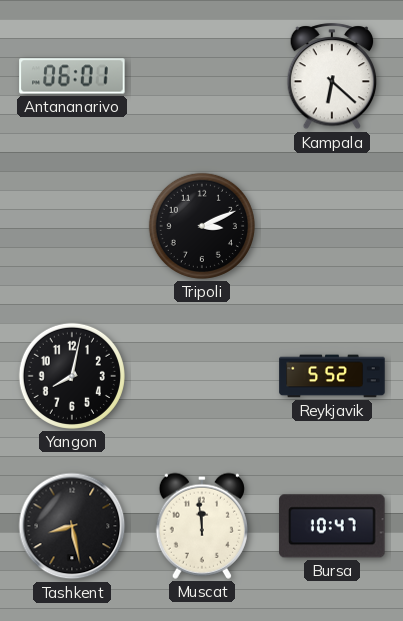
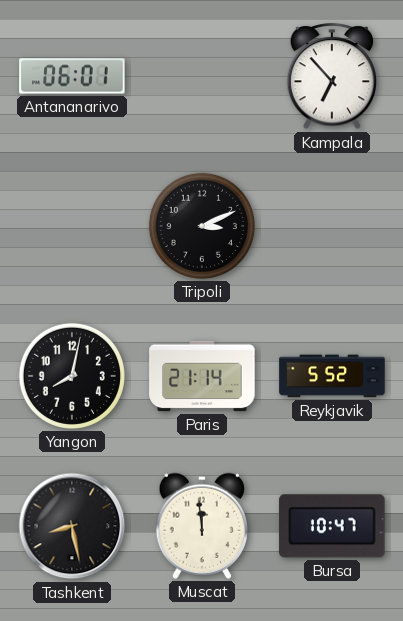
Kampala: 6:22 -> 6:53 (332, 77)
Paris: none -> 21:14 (202, 376)
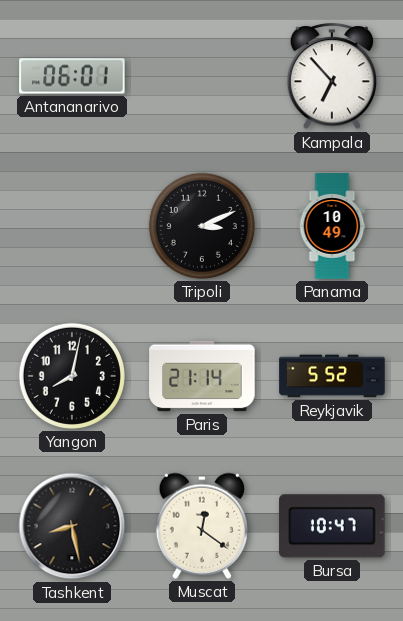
Panama: none -> 10:49 (332, 226)
Muscat: 11:59 -> 12:21 (202, 526)
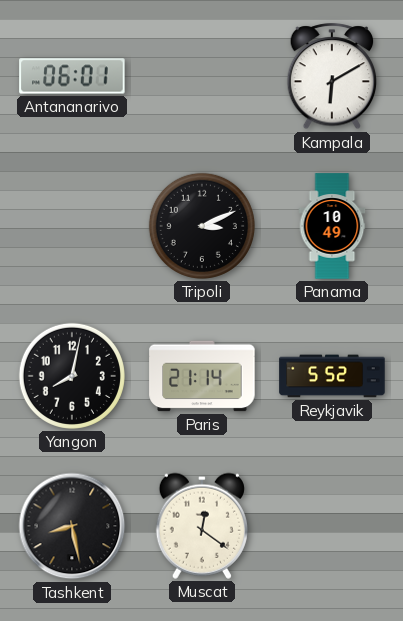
Kampala: 6:53 -> 6:10 (332, 77)
Bursa: 10:47 -> none (332, 526)
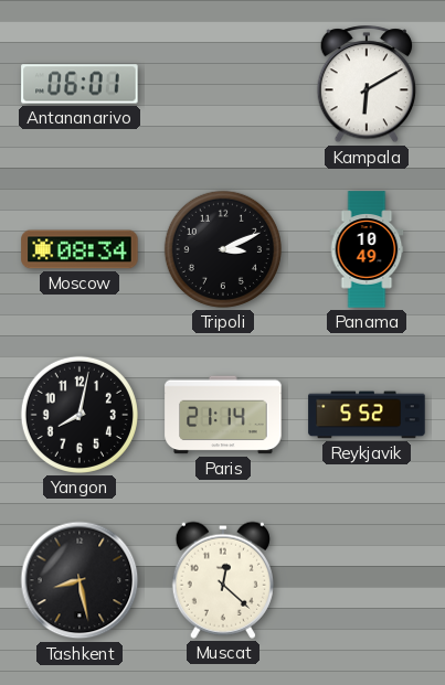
Moscow: none -> 08:34 (80, 249)
Muscat: 12:21 -> 12:22 (223, 580)
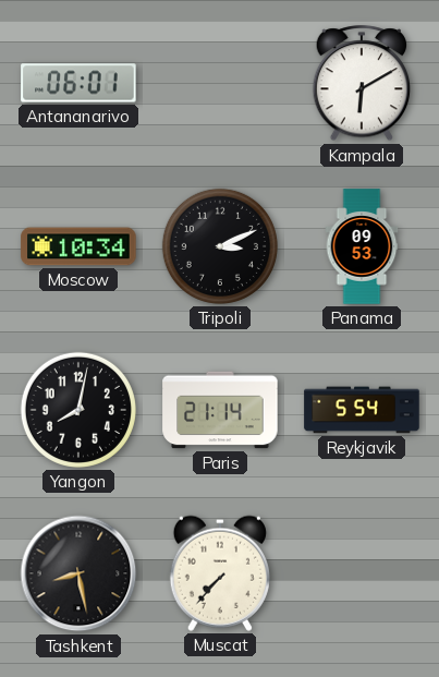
Moscow: 08:34 -> 10:34 (78, 246)
Panama: 10:49 -> 09:53 (362, 246)
Reykjavik: 5:52 -> 5:54 (362, 410)
Muscat: 12:22 -> 7:37 (220, 573)
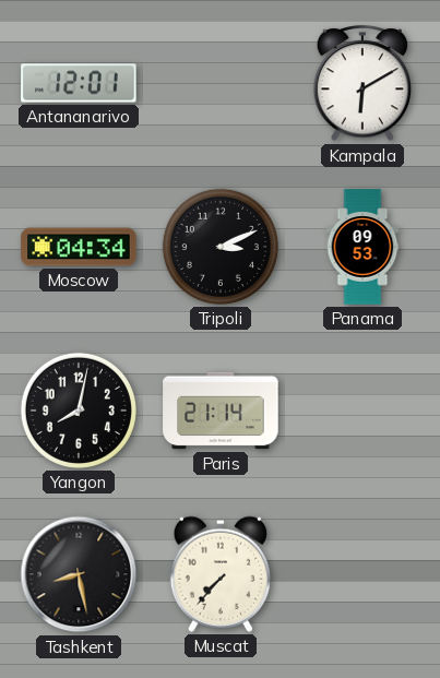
Antananarivo: 06:01 -> 12:01 (79, 83)
Moscow: 10:34 -> 04:34 (79, 247)
Reykjavik: 5:54 -> none (362, 410)
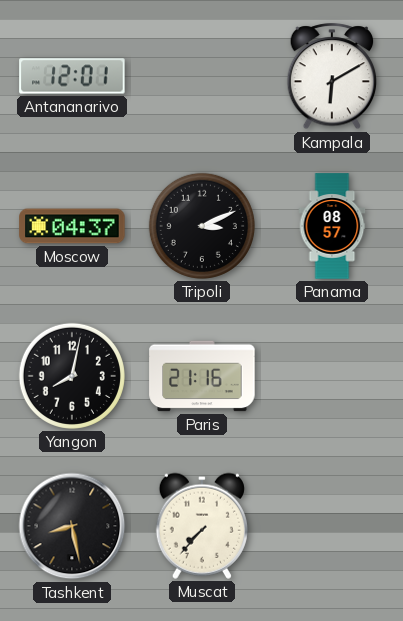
Moscow: 04:34 -> 04:37 (72, 226)
Panama: 09:53 -> 08:57 (332, 226)
Paris: 21:14 -> 21:16 (202, 376)
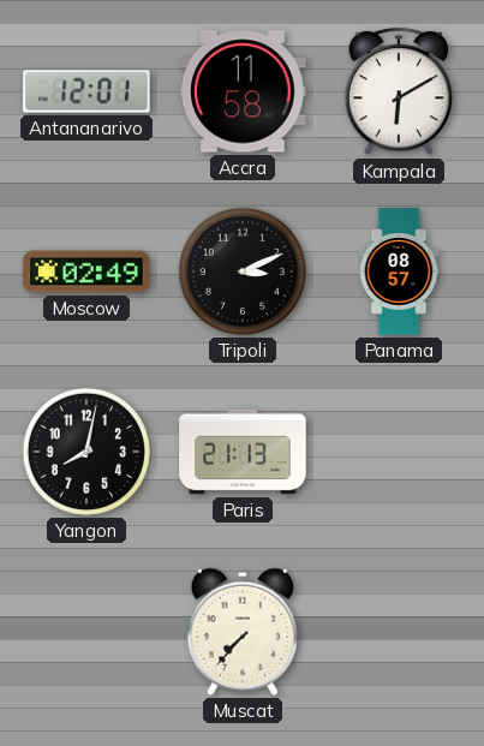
Accra: none -> 11:58 (243, 91)
Moscow: 04:37 -> 02:49 (86, 271)
Paris: 21:16 -> 21:13 (243, 452)
Tashkent: 8:28 -> none (72, 526)
